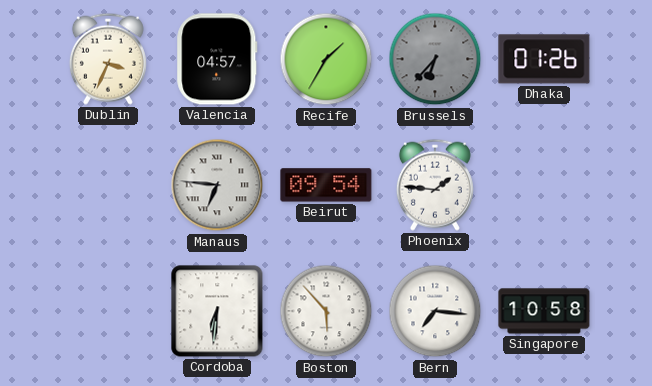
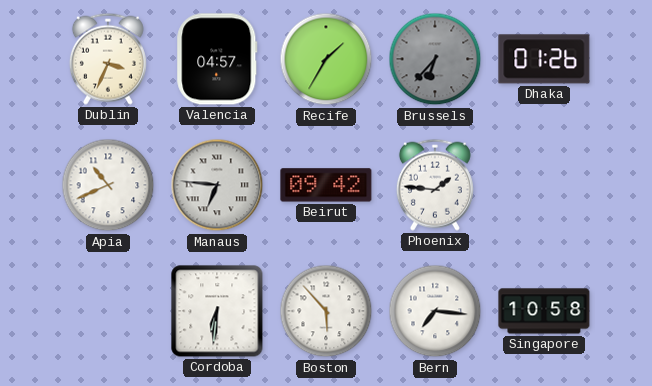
Apia: none -> 10:41 (108, 185)
Beirut: 09:54 -> 09:42 (326, 185)
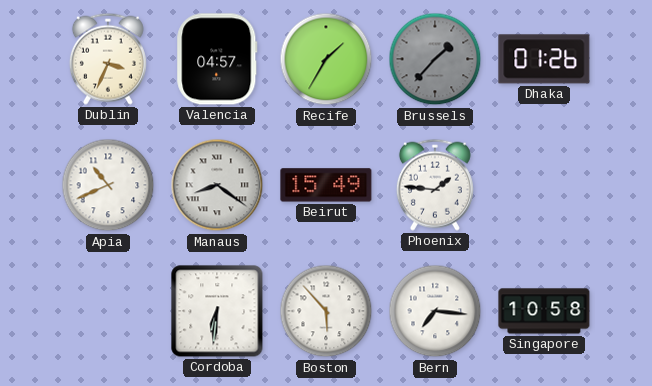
Brussels: 6:37 -> 1:37 (435, 59)
Manaus: 6:46 -> 8:21 (217, 185)
Beirut: 09:42 -> 15:49 (326, 185)
